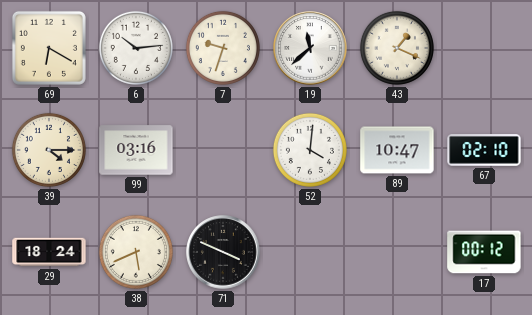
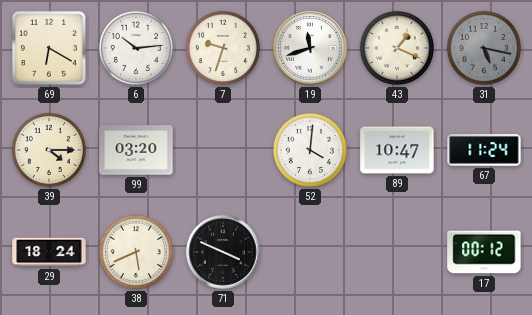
19: 11:38 -> 11:42 (310, 48)
31: none -> 5:17 (484, 48)
99: 03:16 -> 03:20 (136, 150)
67: 02:10 -> 11:24 (484, 150)
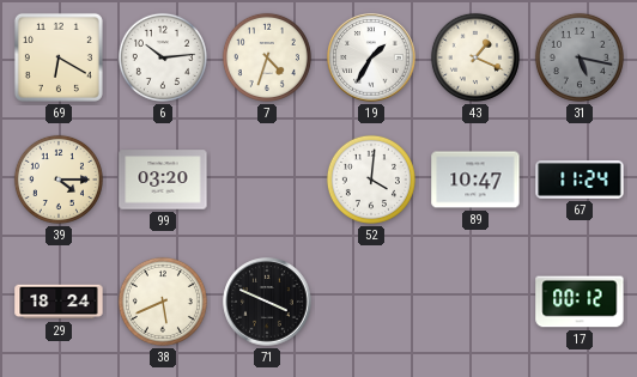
7: 9:33 -> 4:33 (267, 57)
19: 11:42 -> 1:35 (371, 57)
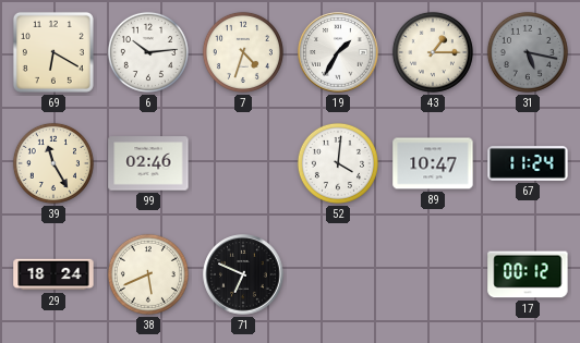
43: 1:19 -> 1:15 (433, 52)
39: 4:15 -> 11:25 (53, 163)
99: 03:20 -> 02:46 (148, 163)
71: 3:49 -> 6:49 (243, 274)
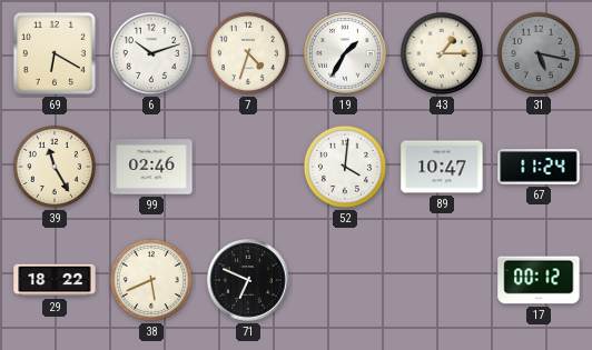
6: 10:14 -> 10:12 (151, 53)
29: 18:24 -> 18:22 (55, 280)
